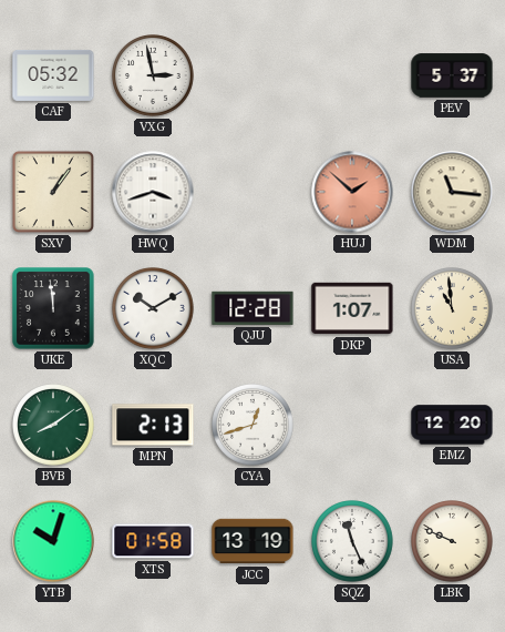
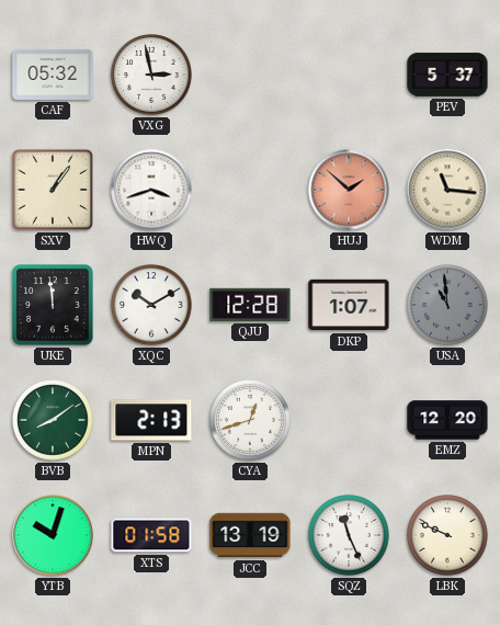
USA dial: cream -> grey (447, 305)
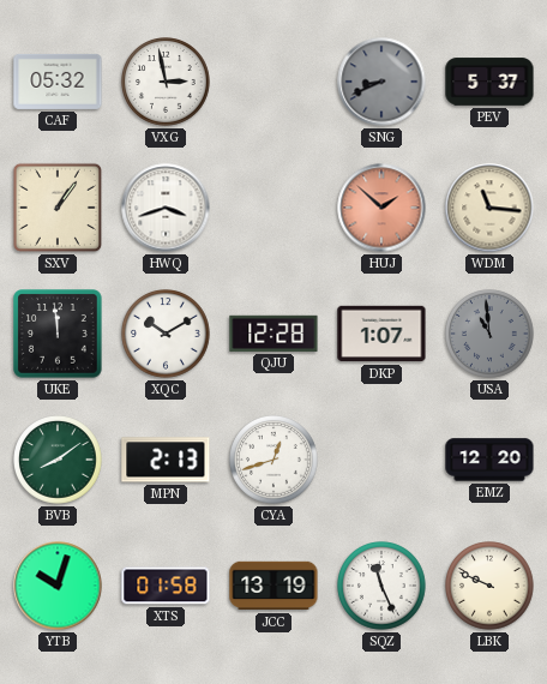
SNG: none -> 8:41 (381, 82)
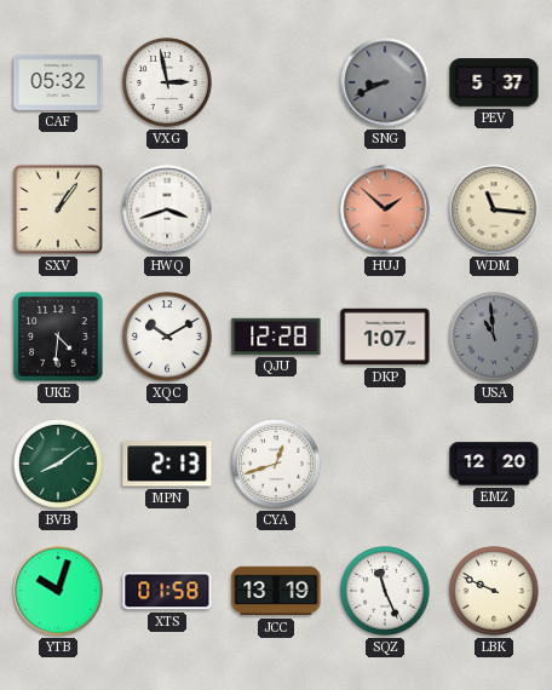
UKE: 11:59 -> 4:31 (58, 337)
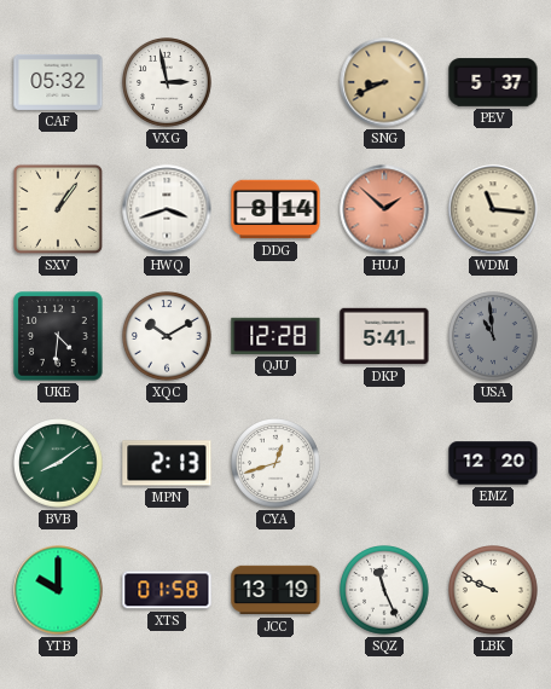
SNG dial: grey -> champagne (384, 82)
DDG: none -> 8:14 (275, 209)
DKP: 1:07 -> 5:41 (384, 336)
YTB: 10:03 -> 10:00 (58, 590)
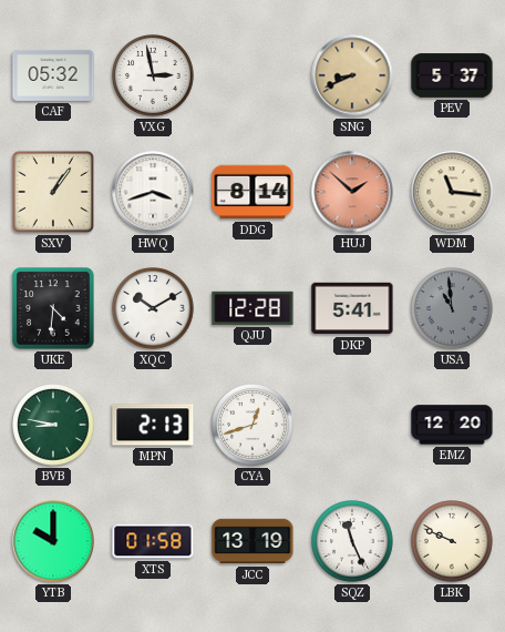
BVB: 8:09 -> 8:47 (53, 425)
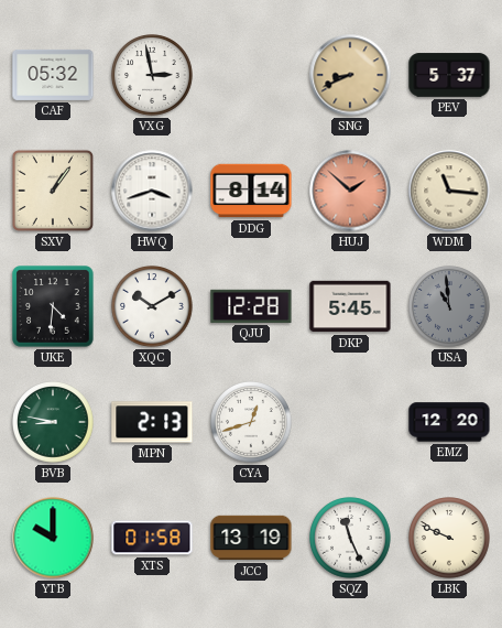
DKP: 5:41 -> 5:45 (350, 306)
